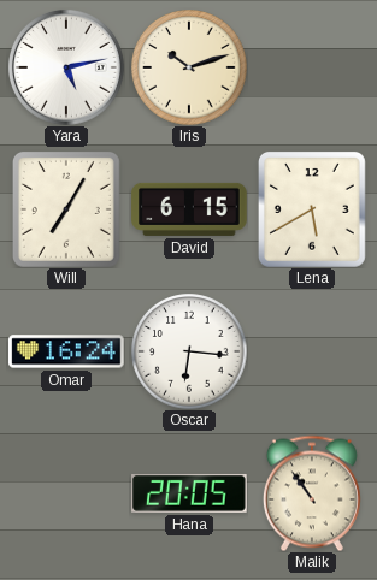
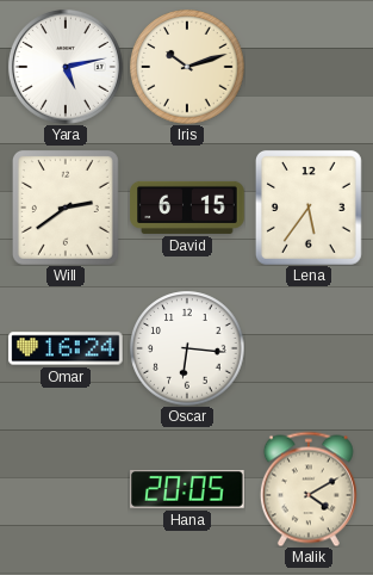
Will: 7:05 -> 2:39 (66, 208)
Lena: 5:40 -> 5:36 (309, 208)
Malik: 10:54 -> 4:10 (309, 489)
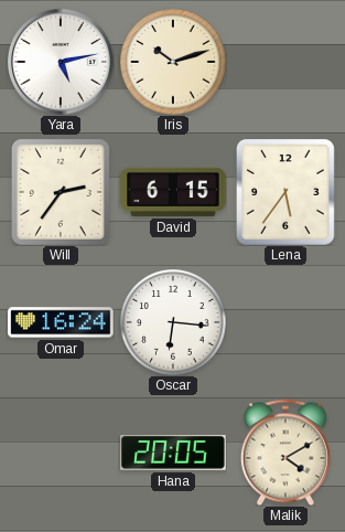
Will: 2:39 -> 2:36 (61, 192)
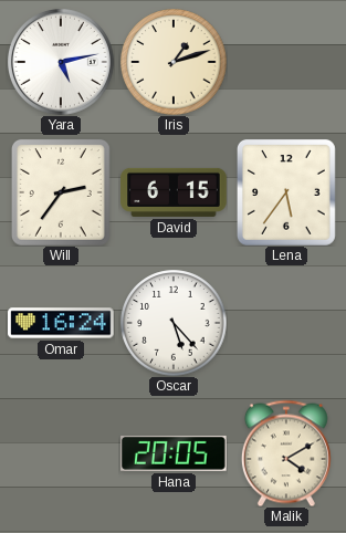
Iris: 10:12 -> 1:12 (174, 62)
Oscar: 6:16 -> 5:23 (174, 323)
